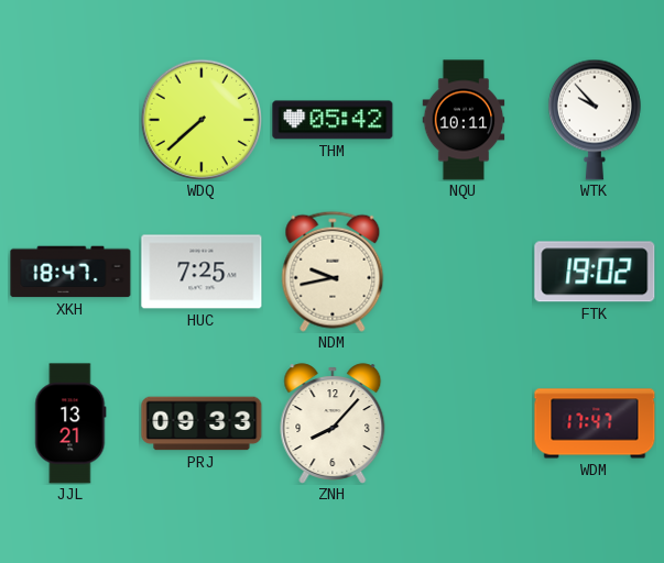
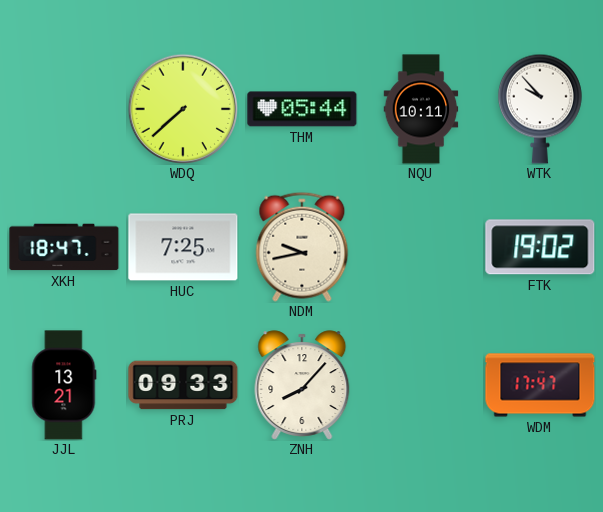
THM: 05:42 -> 05:44 (302, 109)
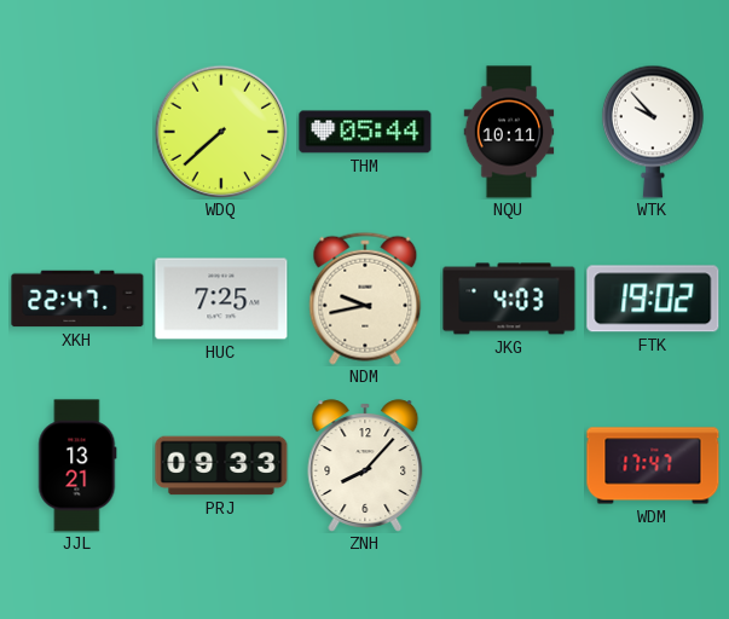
XKH: 18:47 -> 22:47 (77, 299)
JKG: none -> 4:03 (509, 299)
